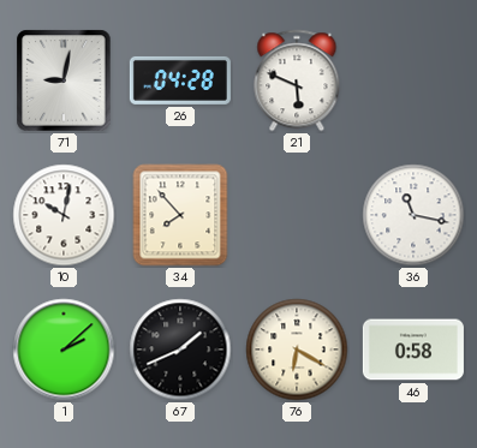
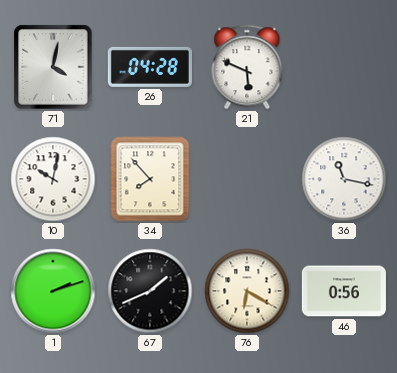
71: 9:02 -> 4:02 (53, 67)
1: 2:08 -> 2:12 (53, 291)
46: 0:58 -> 0:56 (344, 291)
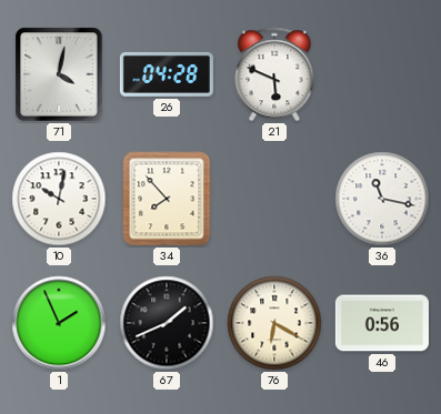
1: 2:12 -> 1:56 (59, 323)
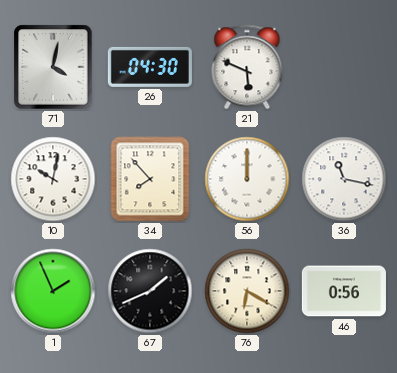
26: 04:28 -> 04:30 (150, 67)
56: none -> 12:00 (247, 179)
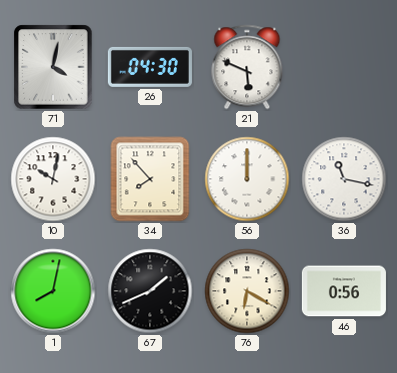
1: 1:56 -> 8:02 (53, 291)
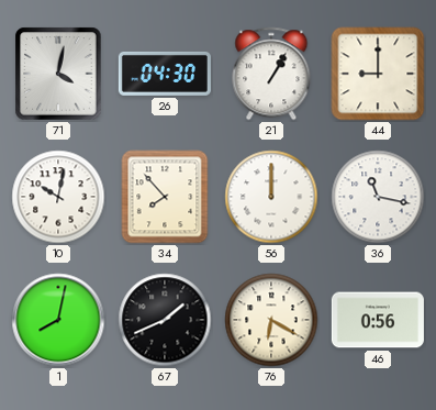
21: 5:49 -> 1:05 (271, 74)
44: none -> 9:00 (378, 74)
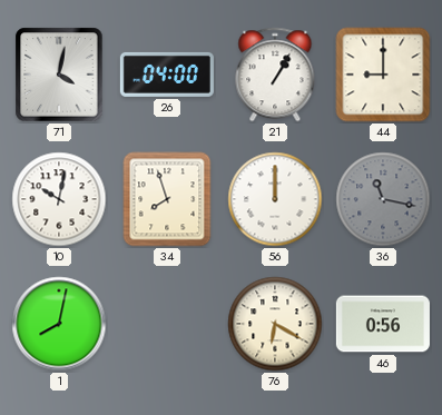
26: 04:30 -> 04:00 (167, 75)
34: 7:53 -> 7:57 (167, 199)
36 dial: white -> grey (383, 199)
67: 1:41 -> none (165, 320)
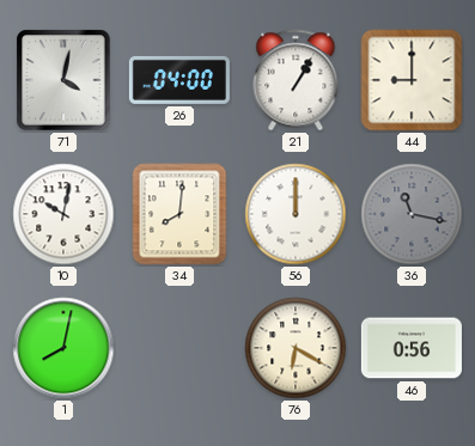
34: 7:57 -> 8:01 (179, 214)
